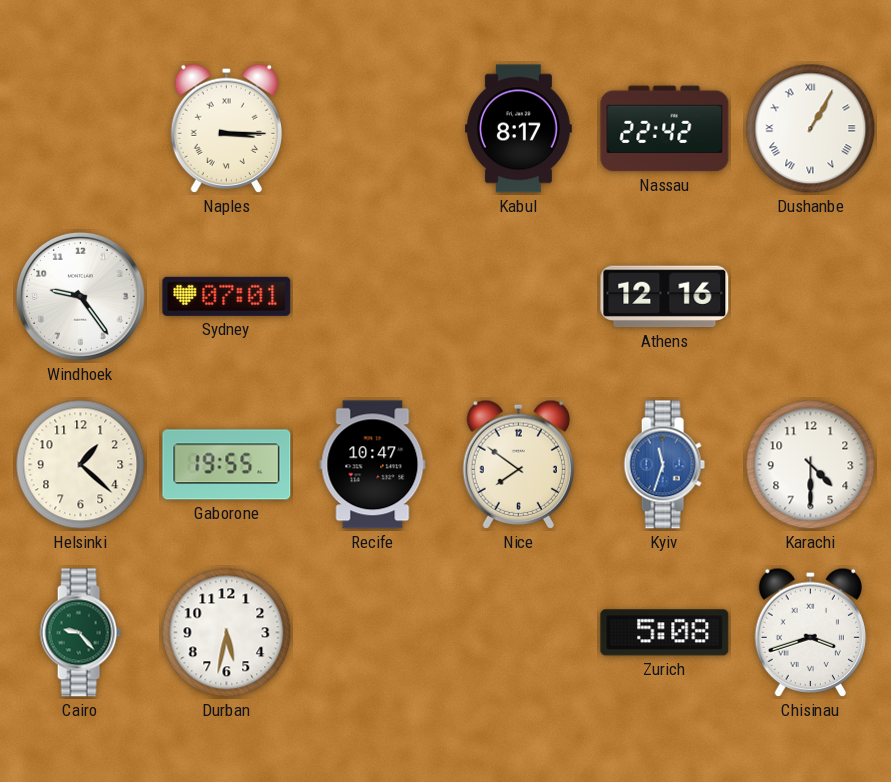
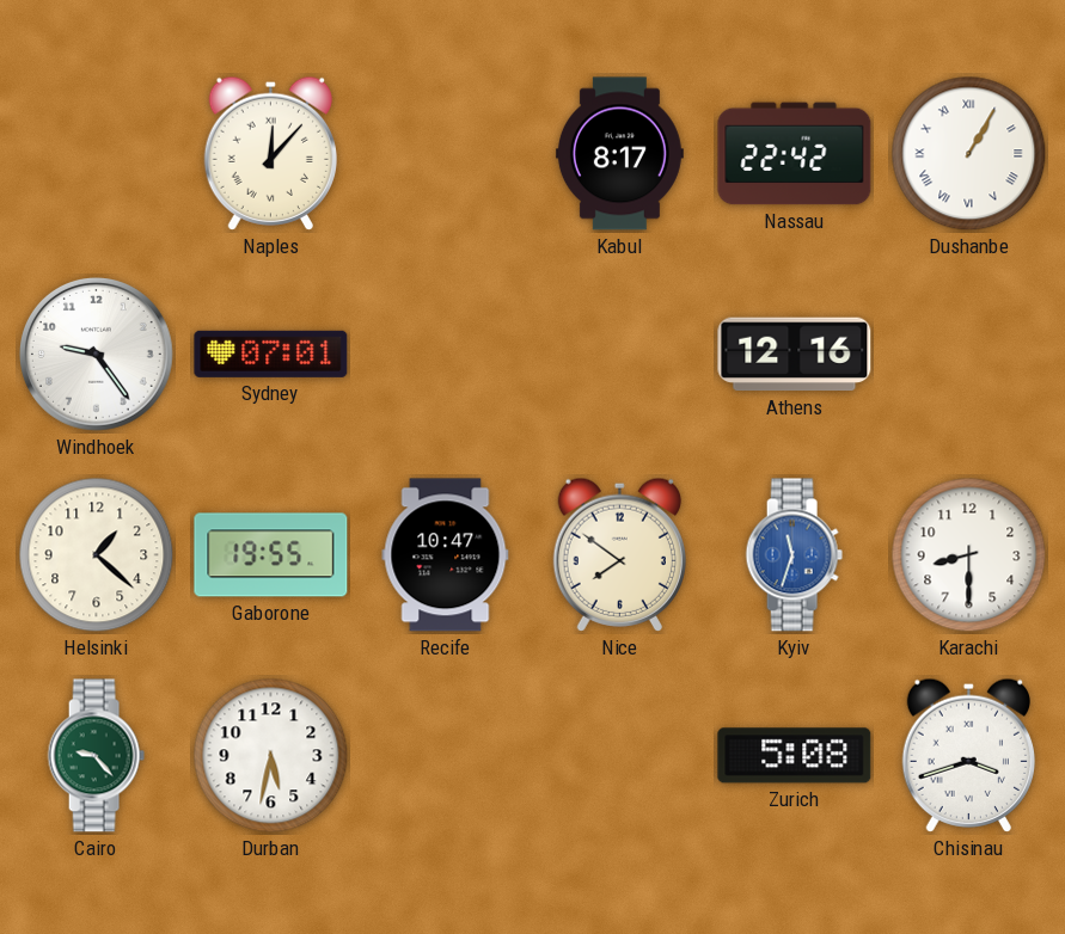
Naples: 3:15 -> 12:07 (270, 153)
Karachi: 4:30 -> 8:30 (969, 555)
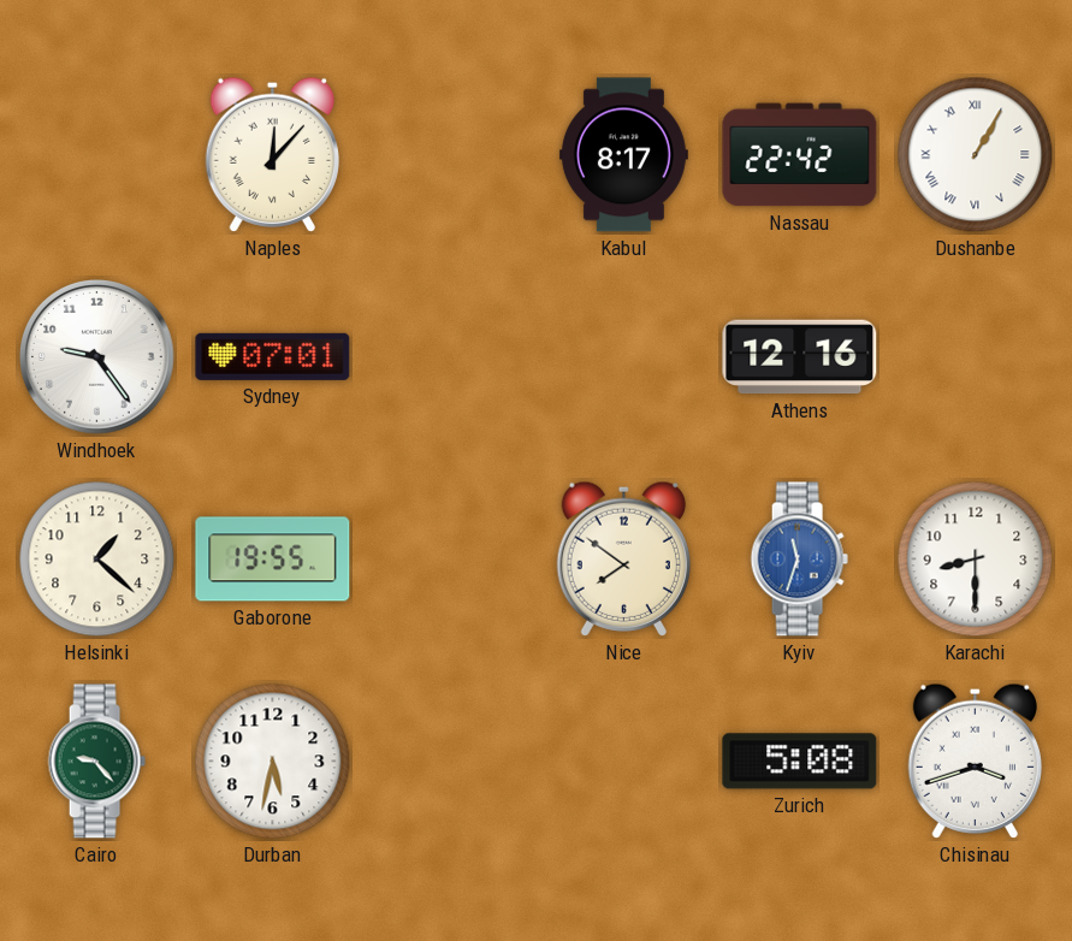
Recife: 10:47 -> none (446, 555)
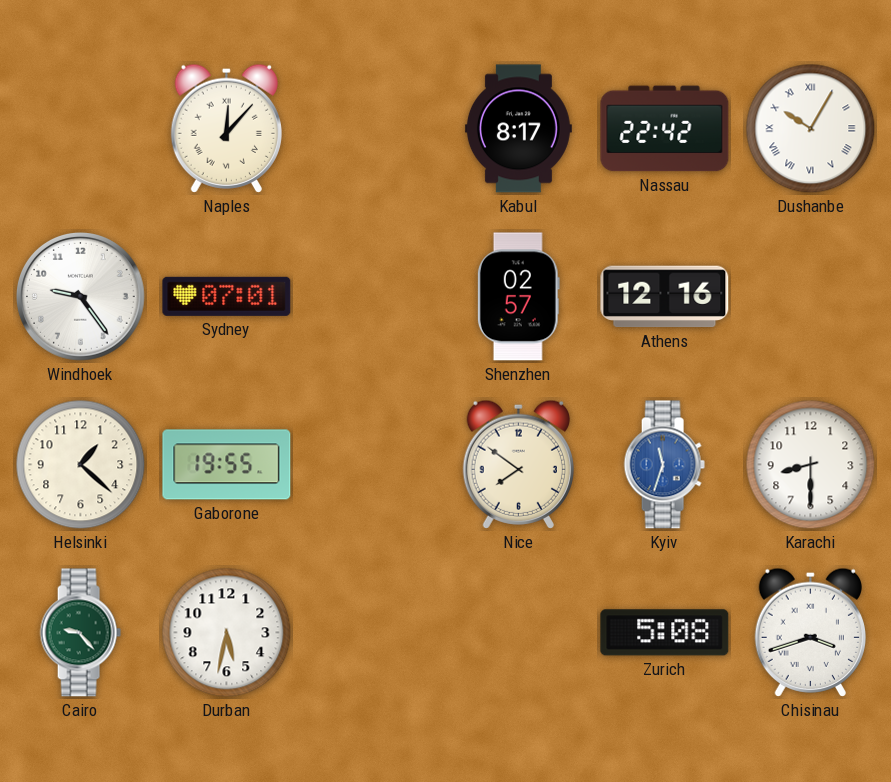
Dushanbe: 1:05 -> 10:05 (811, 129)
Shenzhen: none -> 02:57 (518, 297)
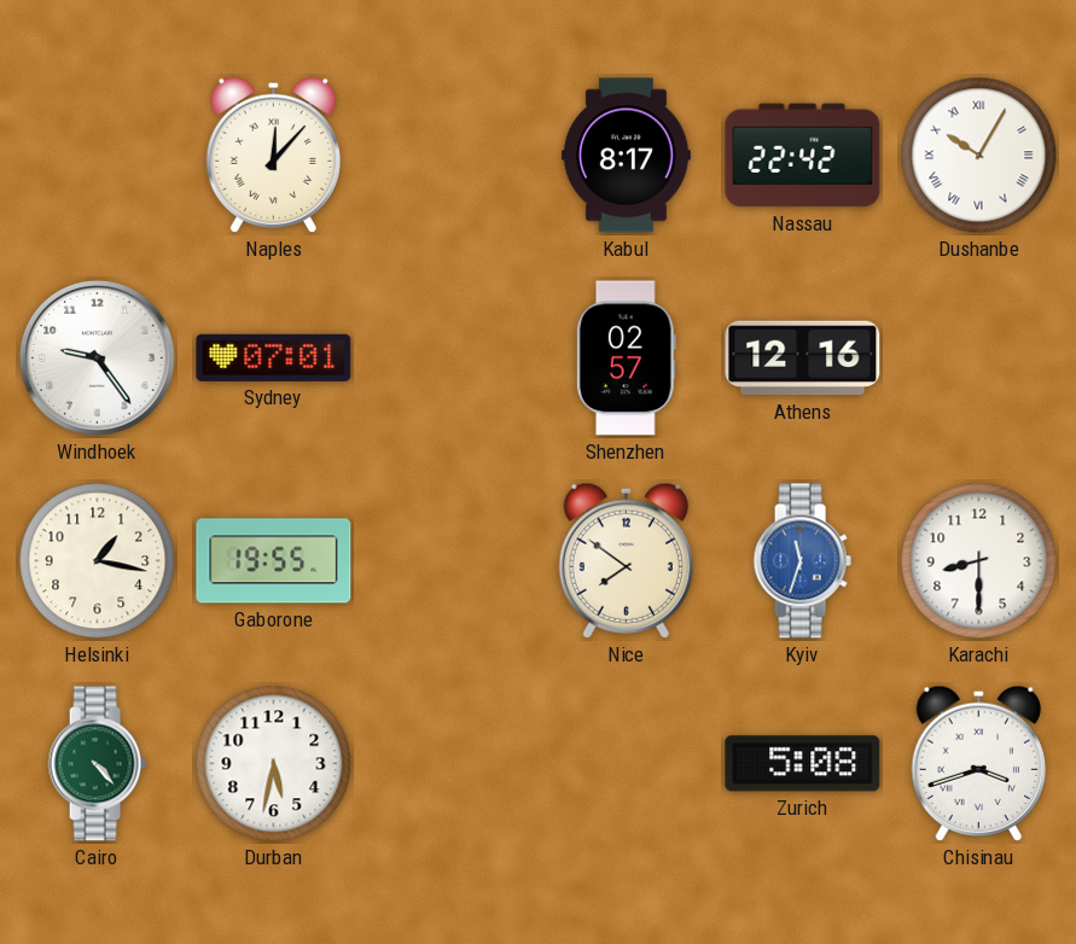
Helsinki: 1:22 -> 1:17 (98, 561)
Cairo: 9:23 -> 4:23 (97, 764)
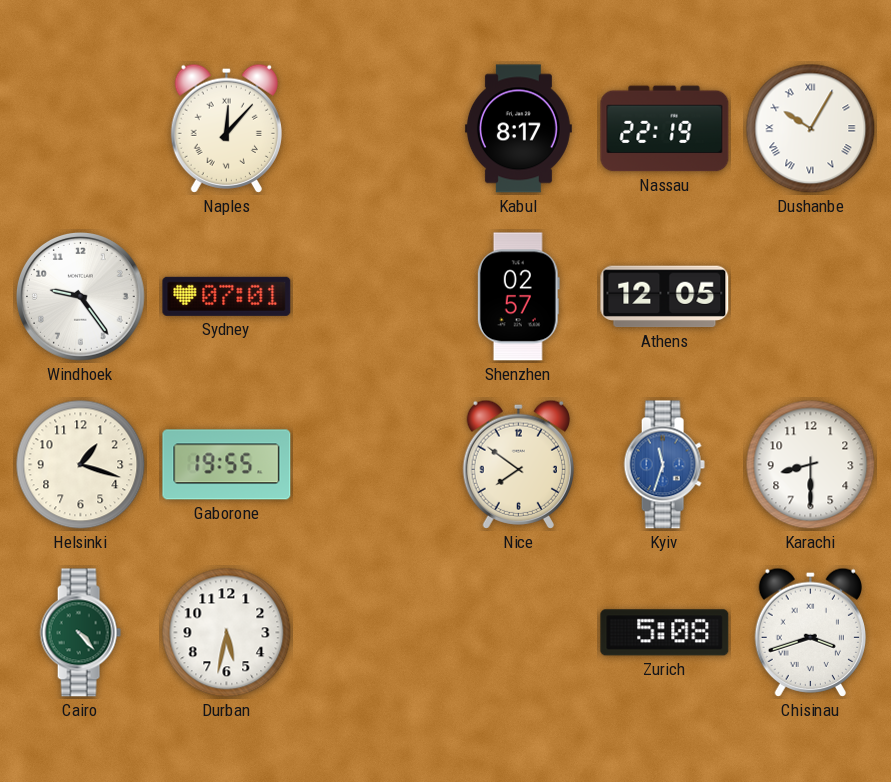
Nassau: 22:42 -> 22:19 (665, 129)
Athens: 12:16 -> 12:05 (665, 297)
Helsinki: 1:17 -> 1:18 (81, 465)
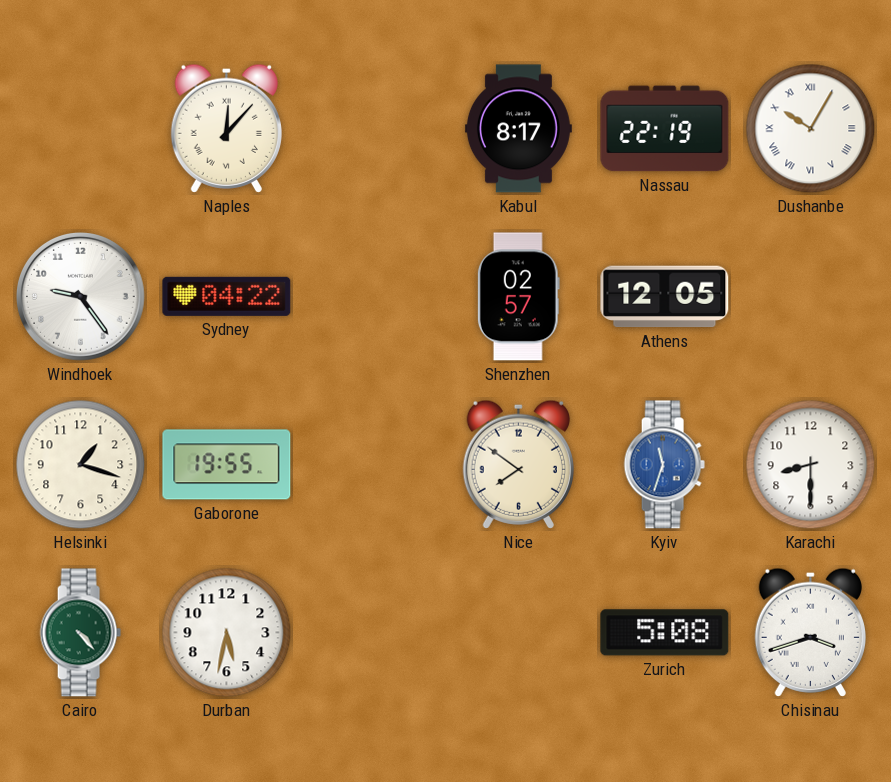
Sydney: 07:01 -> 04:22 (227, 296)
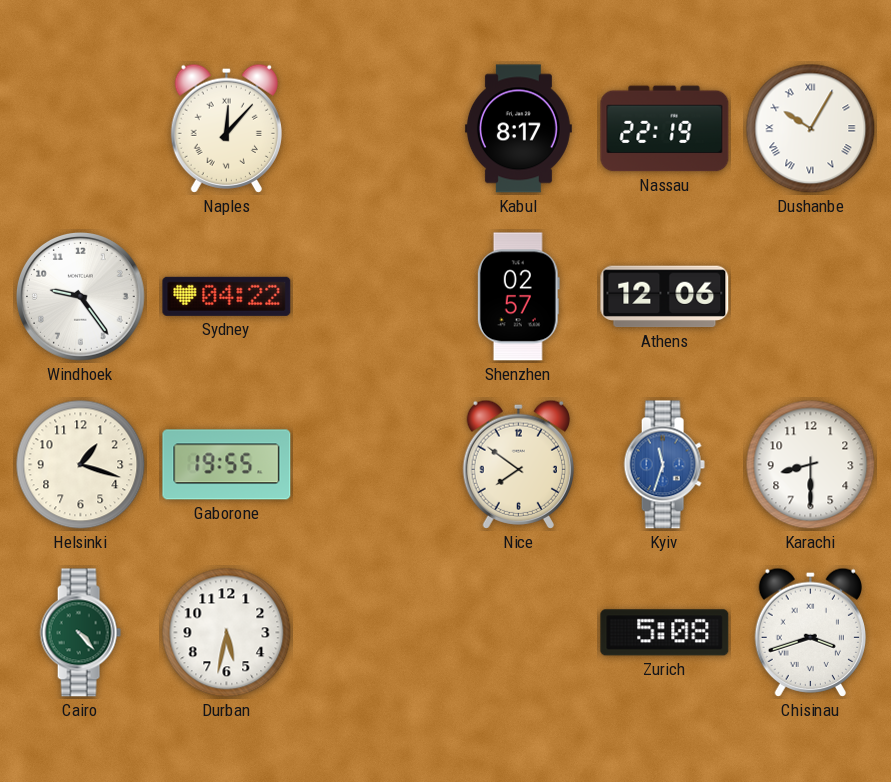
Athens: 12:05 -> 12:06 (665, 297)
